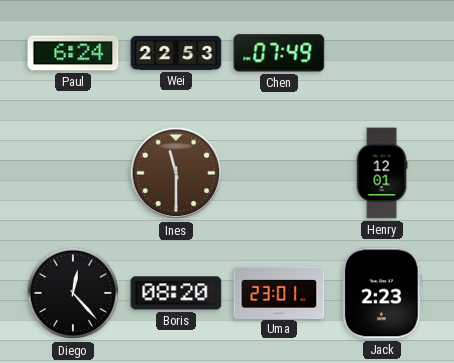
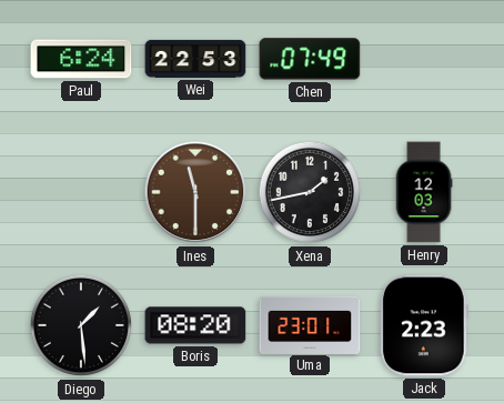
Xena: none -> 1:43 (310, 192)
Henry: 12:01 -> 12:03 (424, 192)
Diego: 12:23 -> 1:29 (81, 325)
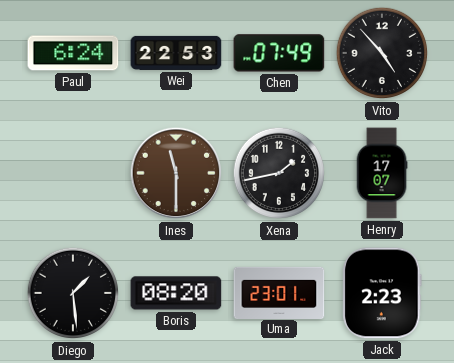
Vito: none -> 4:53 (382, 53)
Henry: 12:03 -> 17:07 (382, 173)
